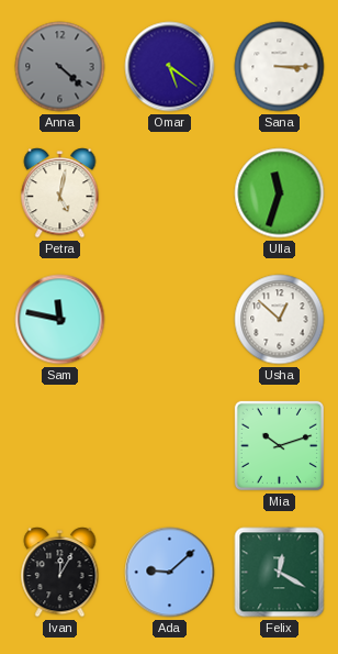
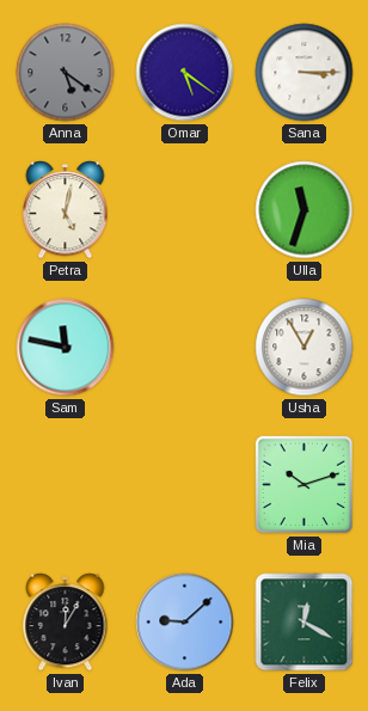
Anna: 4:22 -> 5:21 (66, 73)
Usha: 12:52 -> 12:55 (305, 348)
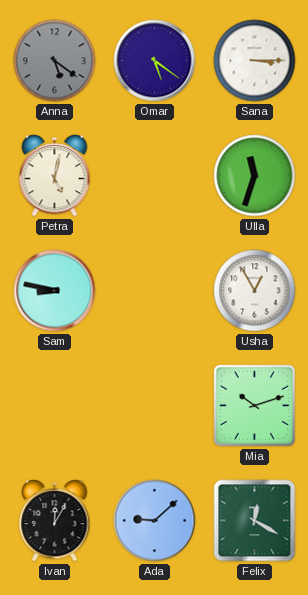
Sam: 11:47 -> 8:47 (55, 291)
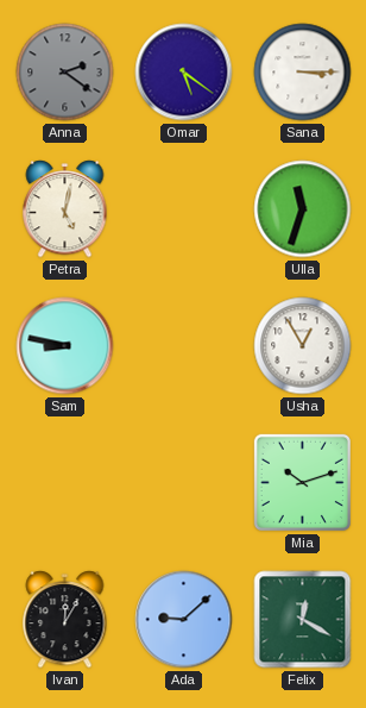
Anna: 5:21 -> 2:21 (65, 73)
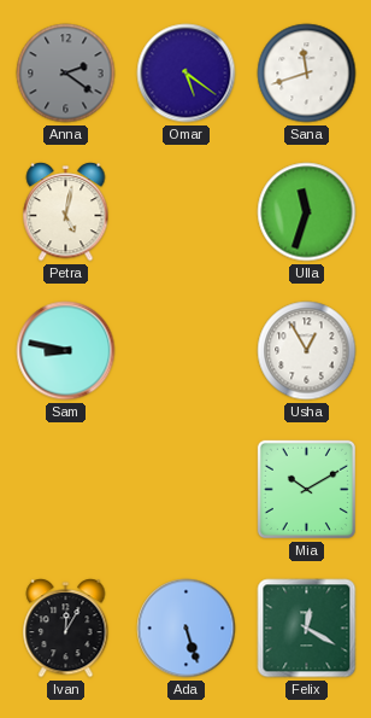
Sana: 3:15 -> 11:42 (307, 74)
Mia: 10:12 -> 10:10 (306, 489)
Ada: 9:08 -> 5:27 (187, 629)
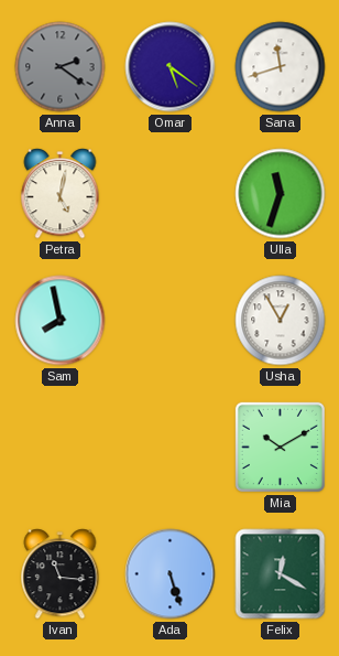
Sam: 8:47 -> 7:58 (61, 321)
Ivan: 12:05 -> 11:16 (61, 574)
